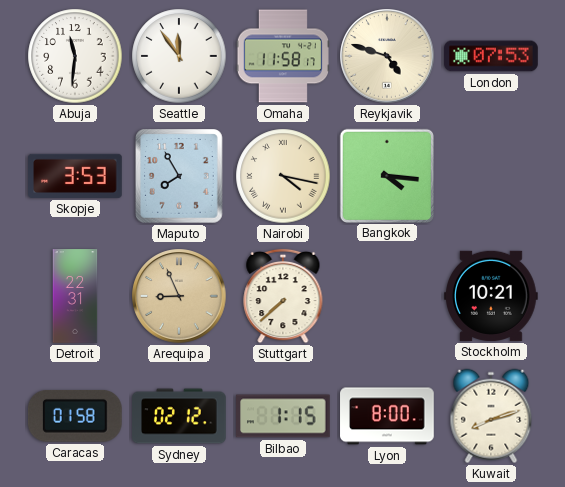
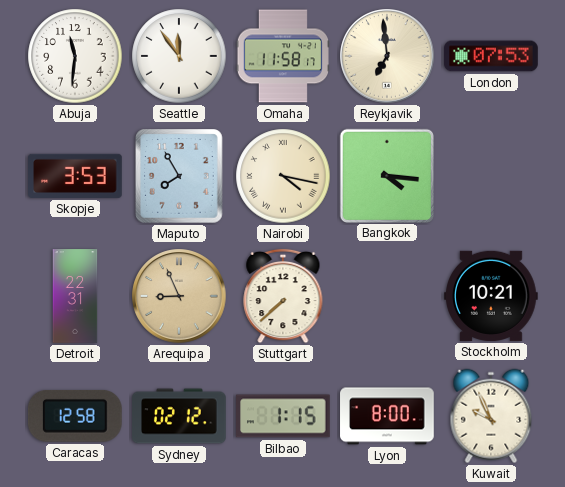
Reykjavik: 4:48 -> 6:59 (387, 56)
Caracas: 01:58 -> 12:58 (75, 416)
Kuwait: 8:12 -> 9:56 (491, 416)
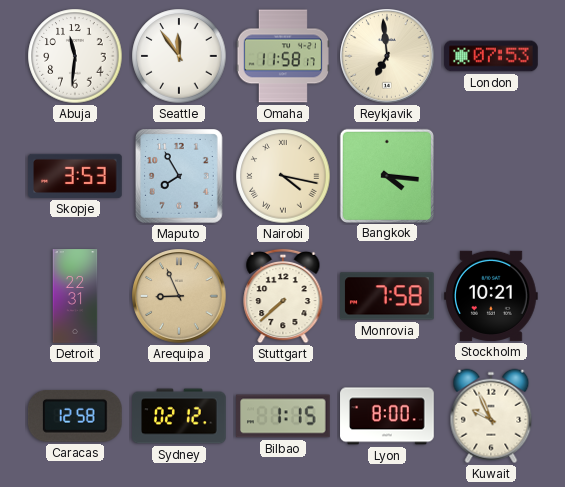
Monrovia: none -> 7:58 (388, 296)
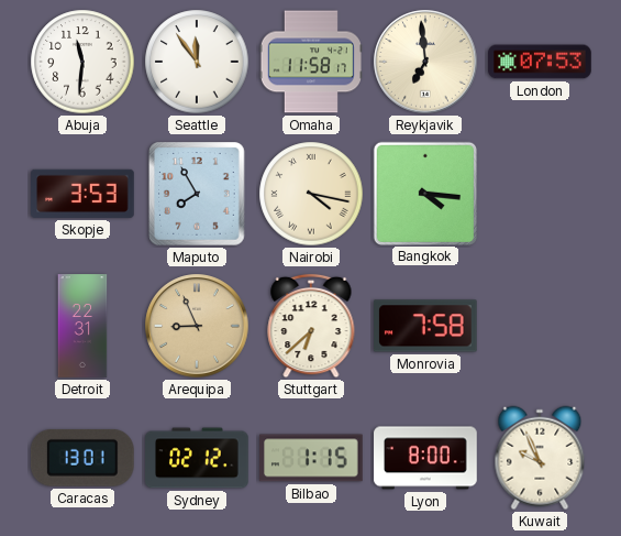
Stuttgart: 7:38 -> 6:38 (311, 326)
Stockholm: 10:21 -> none (491, 296)
Caracas: 12:58 -> 13:01 (82, 458)
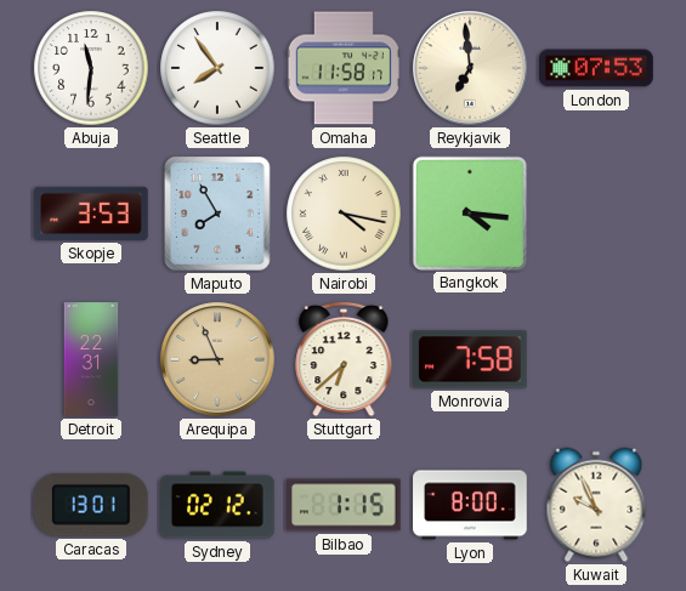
Seattle: 11:54 -> 7:54 (217, 68)
